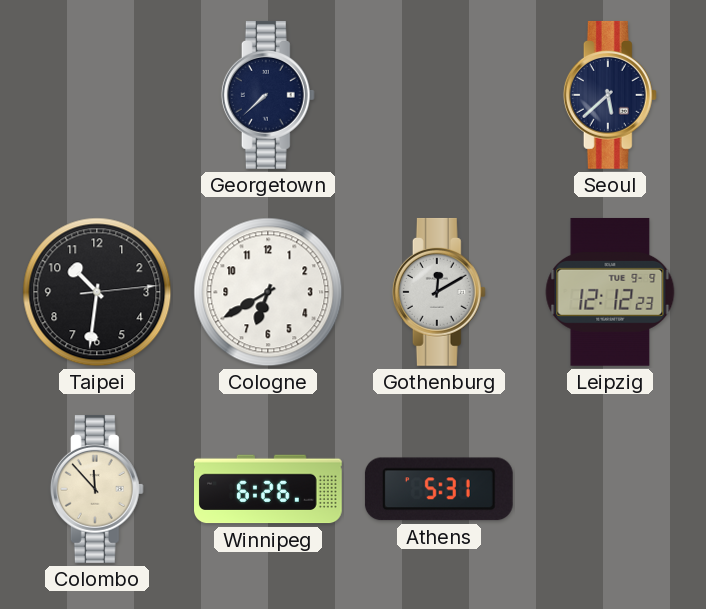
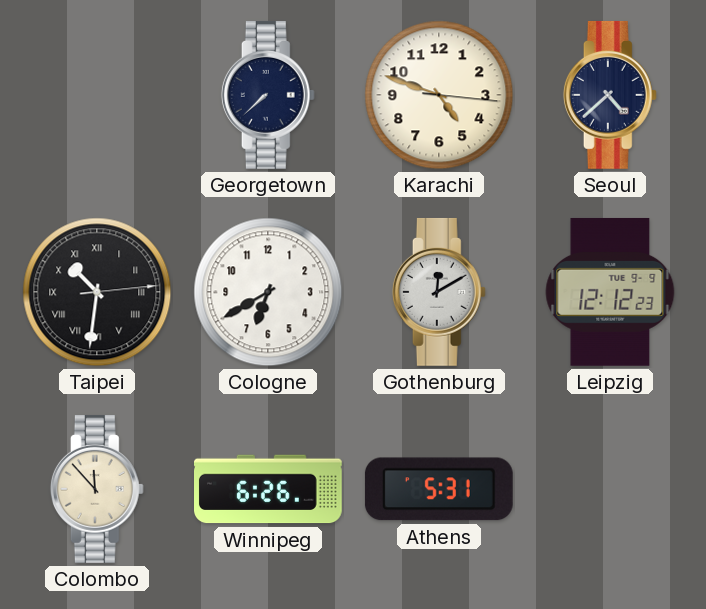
Karachi: none -> 4:48 (439, 95)
Seoul: 5:38 -> 4:38 (610, 95)
Taipei numerals: Arabic -> Roman (97, 292)
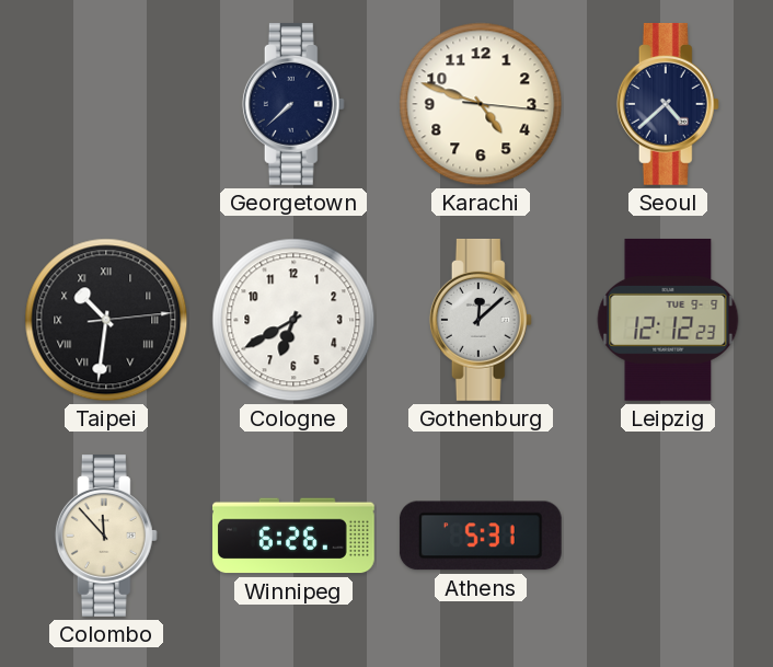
Gothenburg: 12:10 -> 12:08 (481, 320)
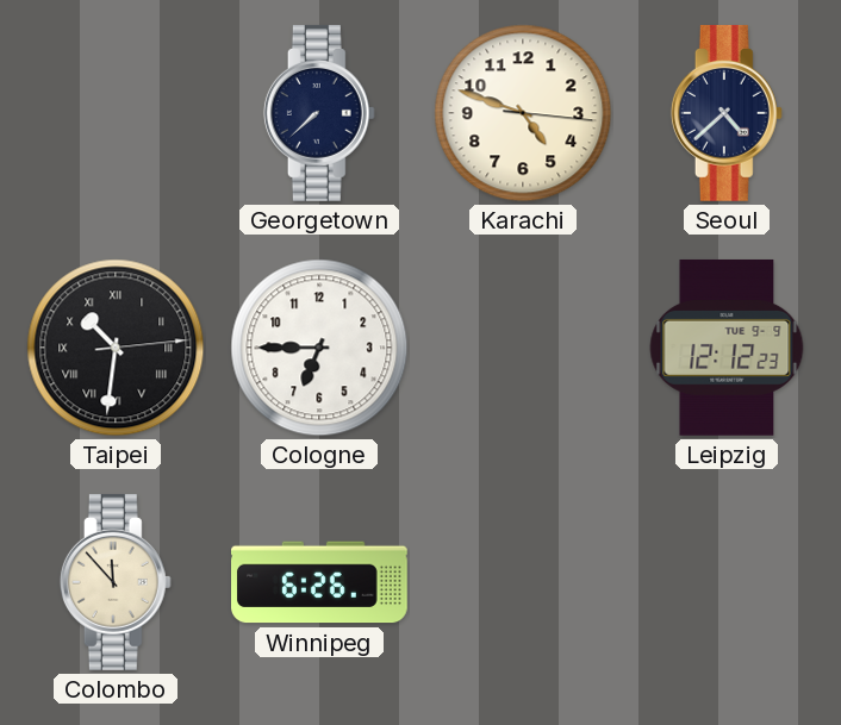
Cologne: 6:40 -> 6:45 (319, 348)
Gothenburg: 12:08 -> none (481, 320)
Athens: 5:31 -> none (481, 536)
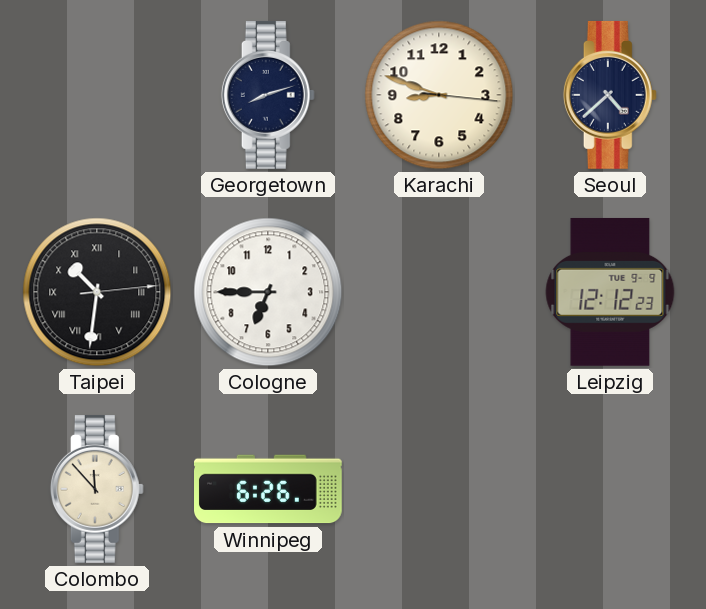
Georgetown: 7:38 -> 8:12 (268, 95)
Karachi: 4:48 -> 8:48 (439, 95)
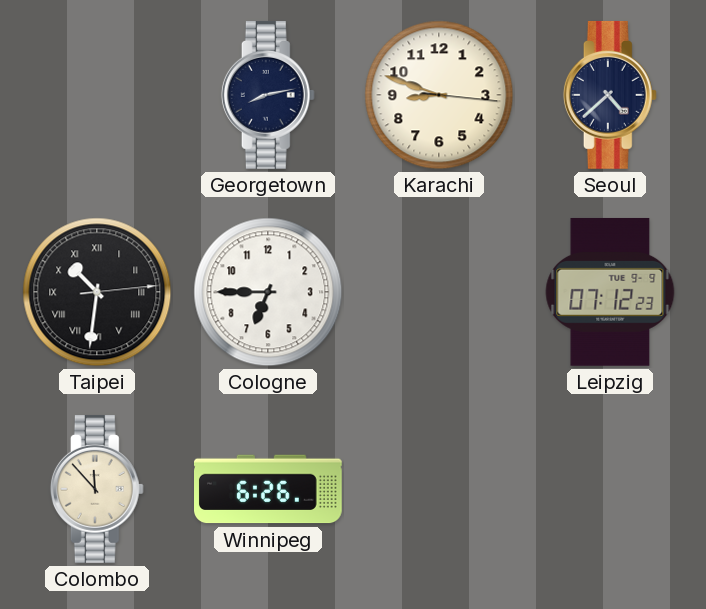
Georgetown: 8:12 -> 8:13 (268, 95)
Leipzig: 12:12 -> 07:12 (610, 292)
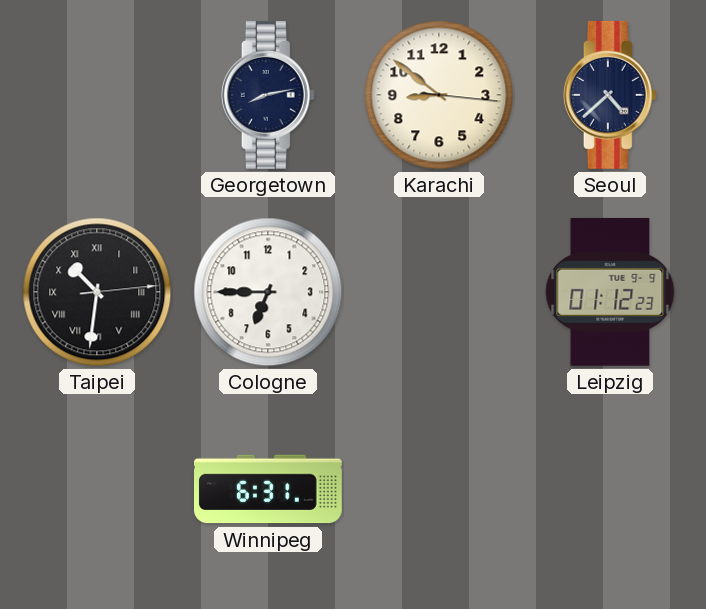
Karachi: 8:48 -> 8:51 (439, 95)
Leipzig: 07:12 -> 01:12 (610, 292)
Colombo: 11:53 -> none (97, 489)
Winnipeg: 6:26 -> 6:31 (269, 489)
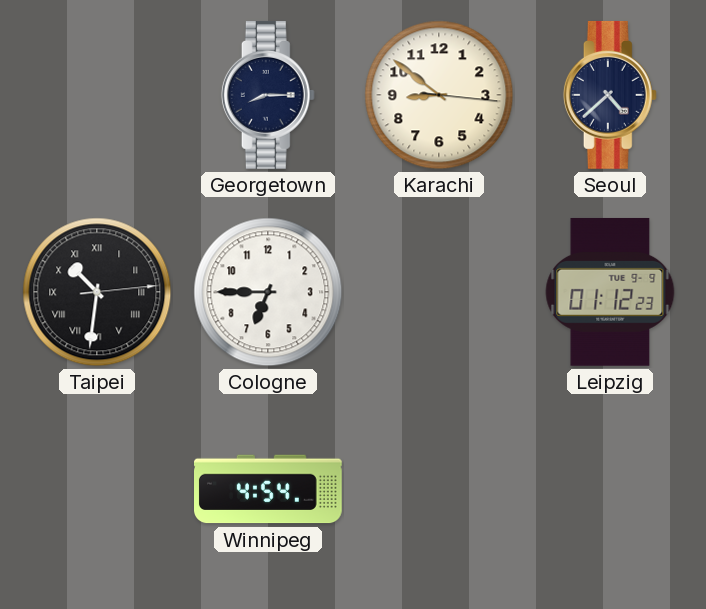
Georgetown: 8:13 -> 8:15 (268, 95)
Winnipeg: 6:31 -> 4:54 (269, 489)
